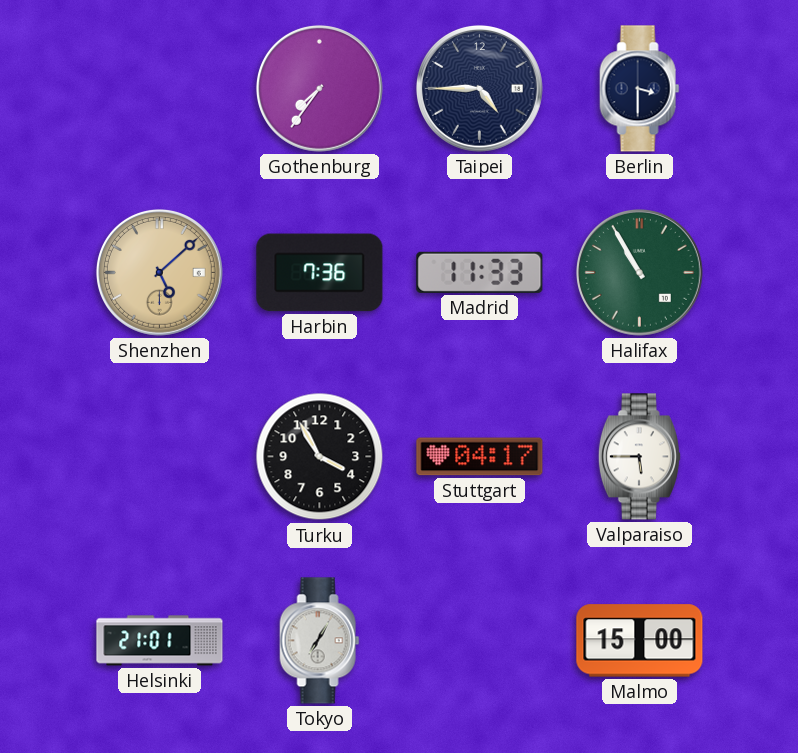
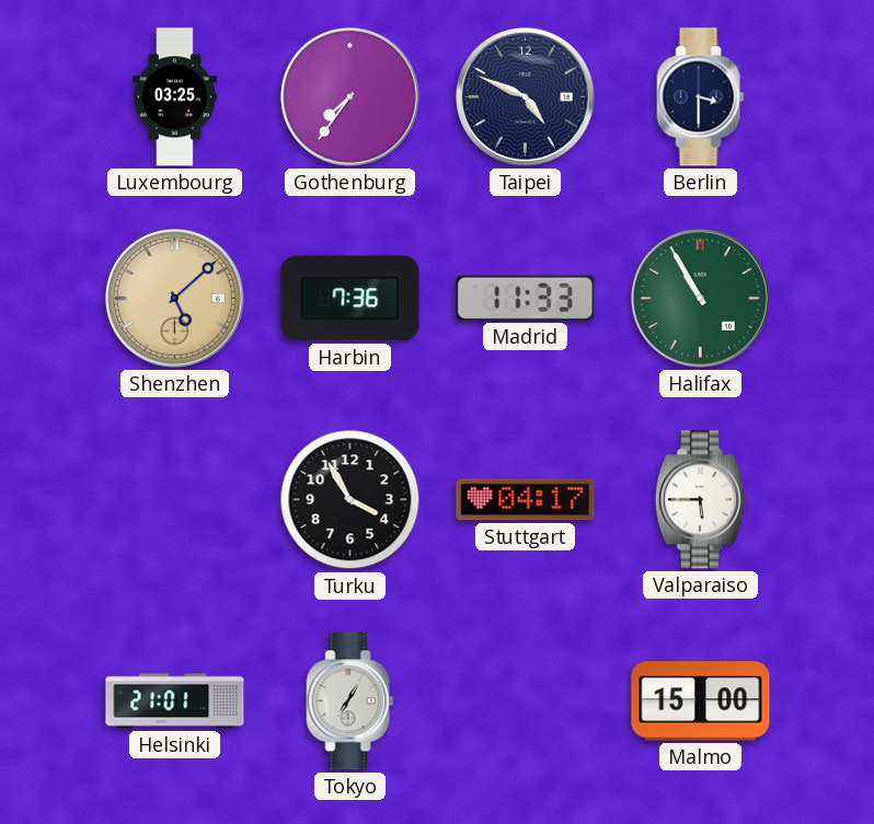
Luxembourg: none -> 03:25 (174, 97)
Taipei: 4:45 -> 4:49 (525, 96)
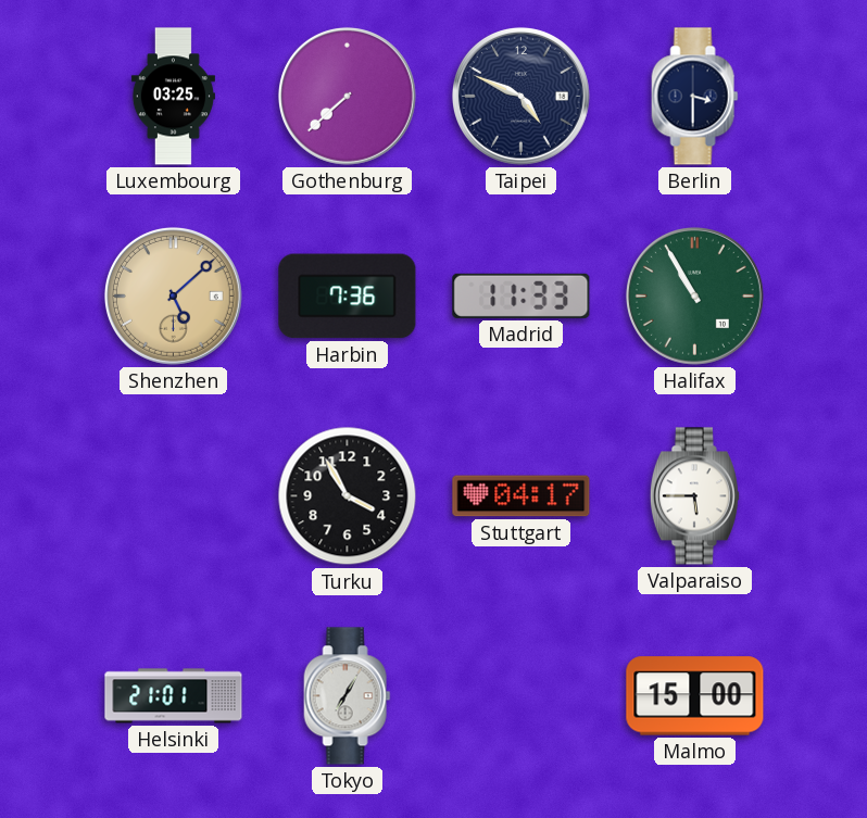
Gothenburg: 7:36 -> 7:38 (347, 96)
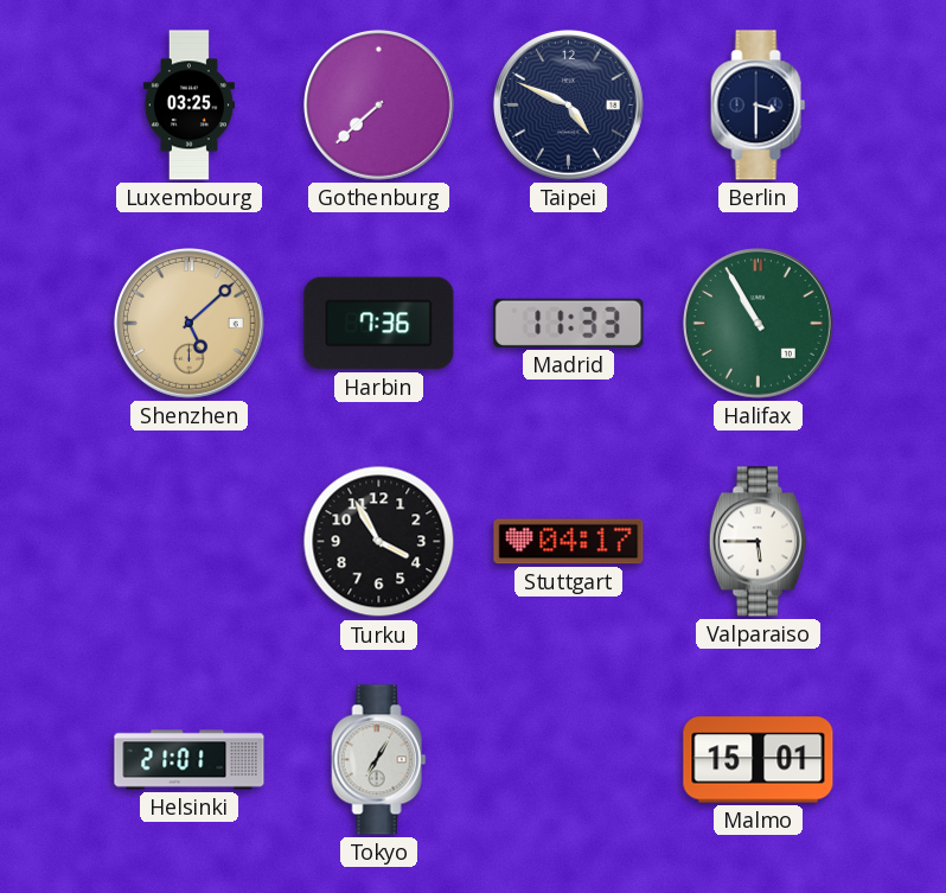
Malmo: 15:00 -> 15:01 (759, 760)
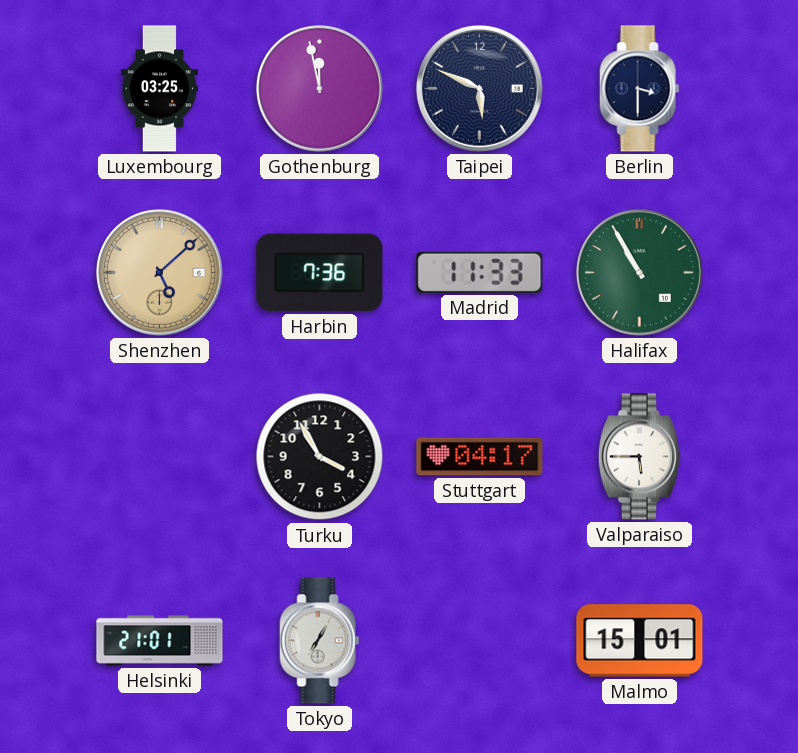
Gothenburg: 7:38 -> 11:58 (319, 88)
Taipei: 4:49 -> 5:49 (479, 88)
